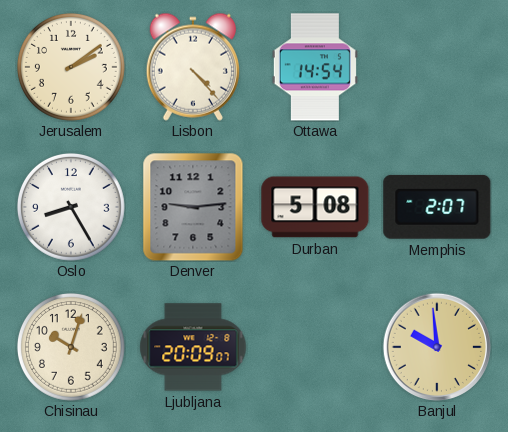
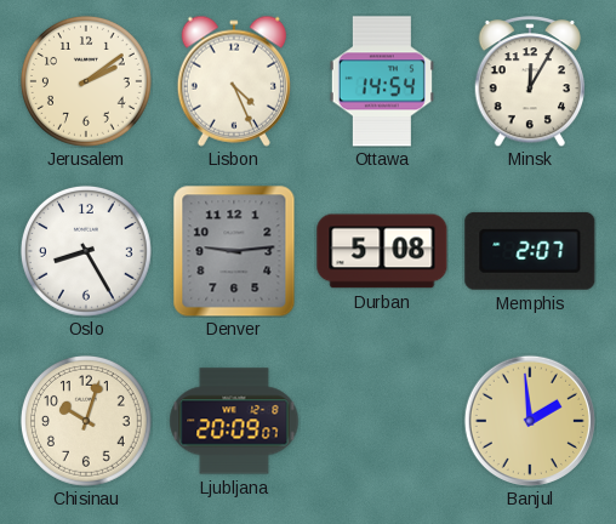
Lisbon: 4:23 -> 4:26 (234, 81)
Minsk: none -> 12:05 (530, 81)
Banjul: 9:59 -> 1:59 (529, 420)
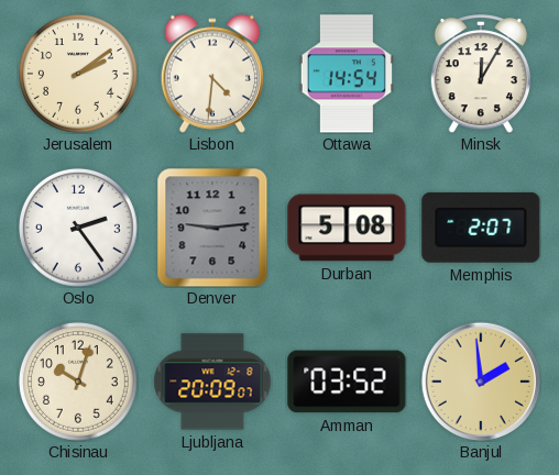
Lisbon: 4:26 -> 4:31 (212, 74)
Oslo: 8:25 -> 2:24 (78, 228)
Amman: none -> 03:52 (347, 382)
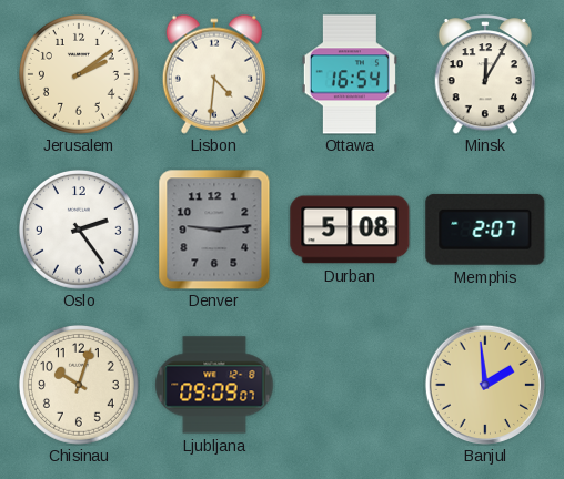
Ottawa: 14:54 -> 16:54 (350, 74)
Ljubljana: 20:09 -> 09:09 (214, 385)
Amman: 03:52 -> none (347, 382)
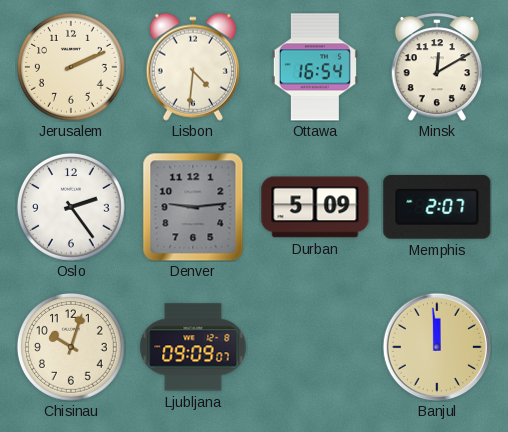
Jerusalem: 2:09 -> 2:11 (71, 67)
Minsk: 12:05 -> 12:10 (437, 67)
Durban: 5:08 -> 5:09 (315, 207)
Banjul: 1:59 -> 11:59 (436, 346)
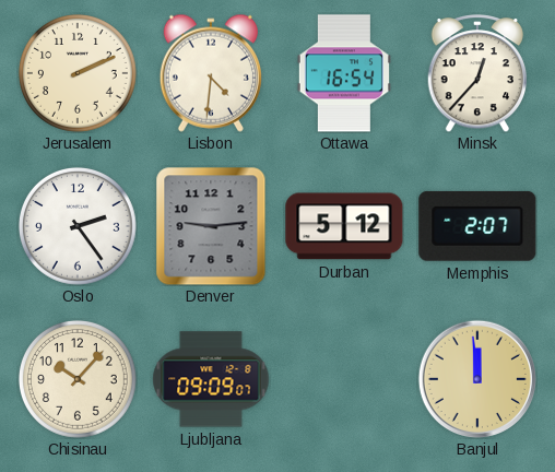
Minsk: 12:10 -> 12:37 (477, 73)
Durban: 5:09 -> 5:12 (344, 226)
Chisinau: 10:03 -> 10:07 (78, 379)
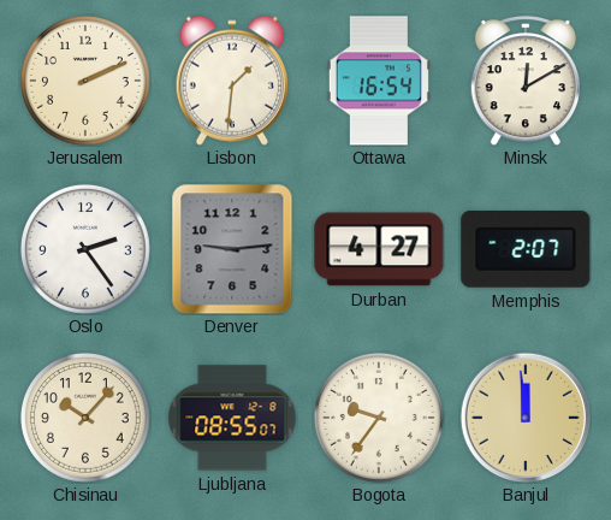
Lisbon: 4:31 -> 1:31 (232, 81)
Minsk: 12:37 -> 12:10 (526, 81)
Durban: 5:12 -> 4:27 (379, 249)
Ljubljana: 09:09 -> 08:55 (232, 418)
Bogota: none -> 9:36 (379, 418)
